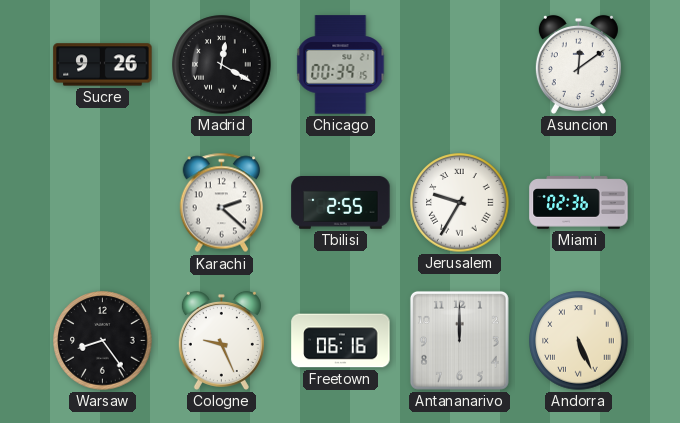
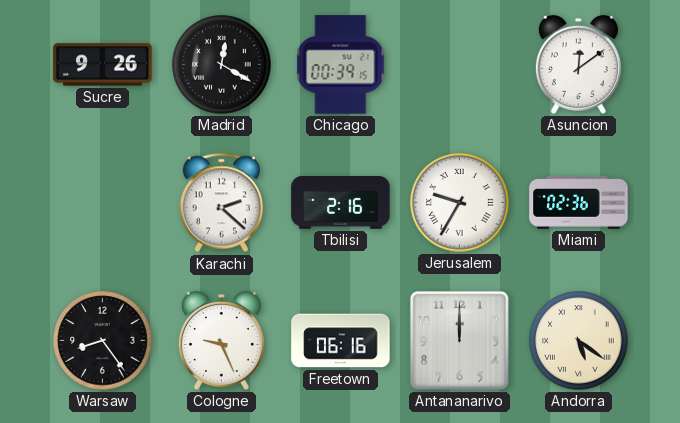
Tbilisi: 2:55 -> 2:16 (341, 203)
Andorra: 5:26 -> 5:21 (579, 341)
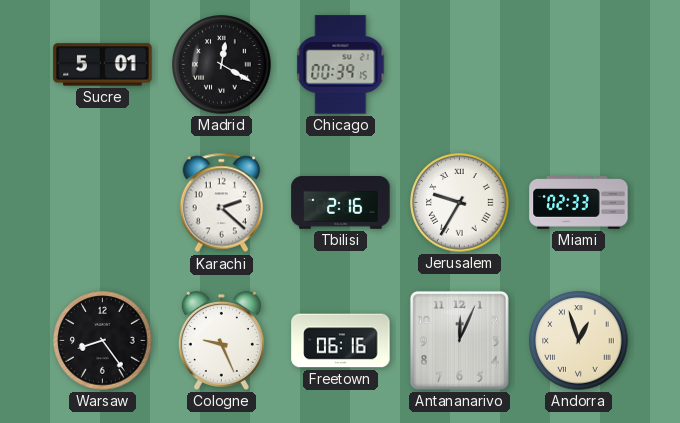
Sucre: 9:26 -> 5:01 (103, 65)
Asuncion: 12:09 -> none (578, 64)
Miami: 02:36 -> 02:33 (579, 203)
Antananarivo: 12:00 -> 12:04 (459, 340)
Andorra: 5:21 -> 12:57 (579, 341)
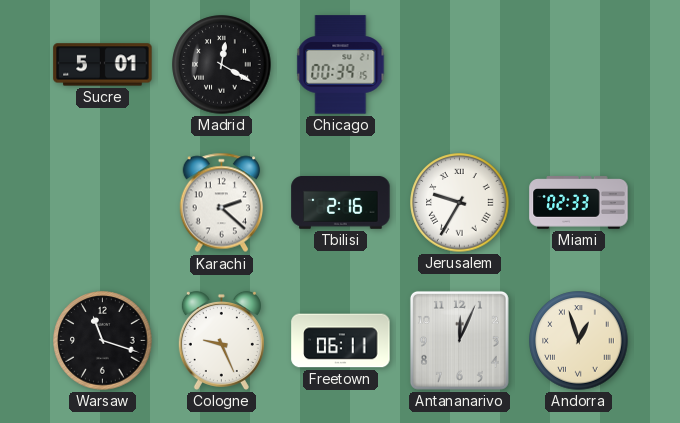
Warsaw: 8:24 -> 11:18 (103, 341)
Freetown: 06:16 -> 06:11 (341, 341)
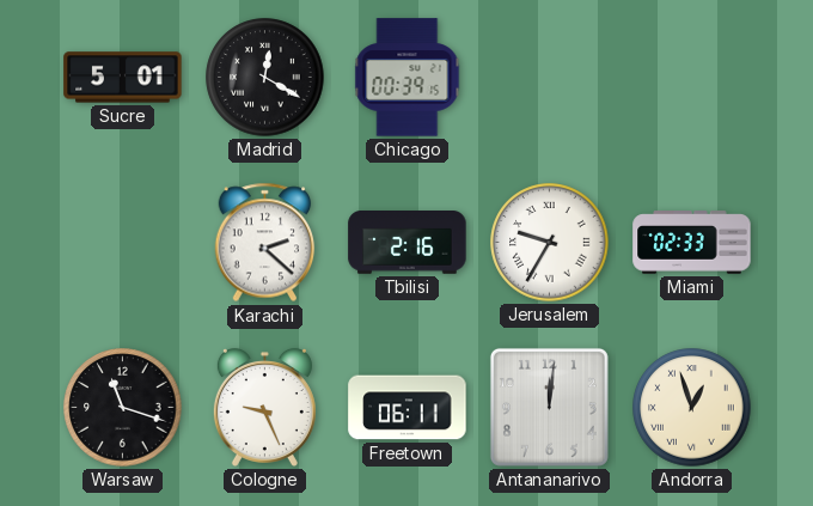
Antananarivo: 12:04 -> 12:01 (549, 407)
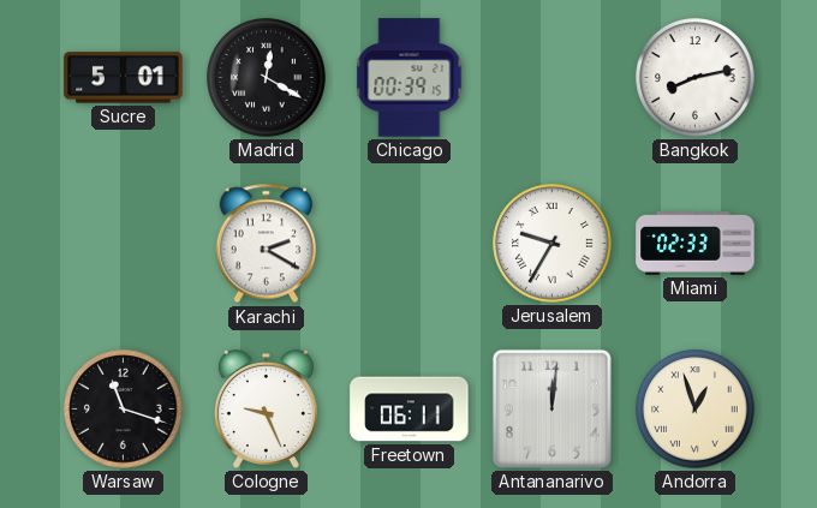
Bangkok: none -> 8:13 (696, 78)
Karachi: 2:22 -> 2:20 (267, 244)
Tbilisi: 2:16 -> none (408, 243)
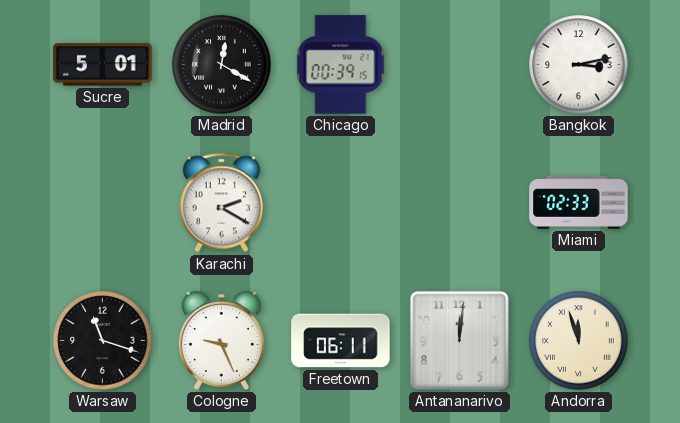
Bangkok: 8:13 -> 3:13 (579, 65)
Jerusalem: 9:35 -> none (553, 244)
Andorra: 12:57 -> 11:57 (579, 341)
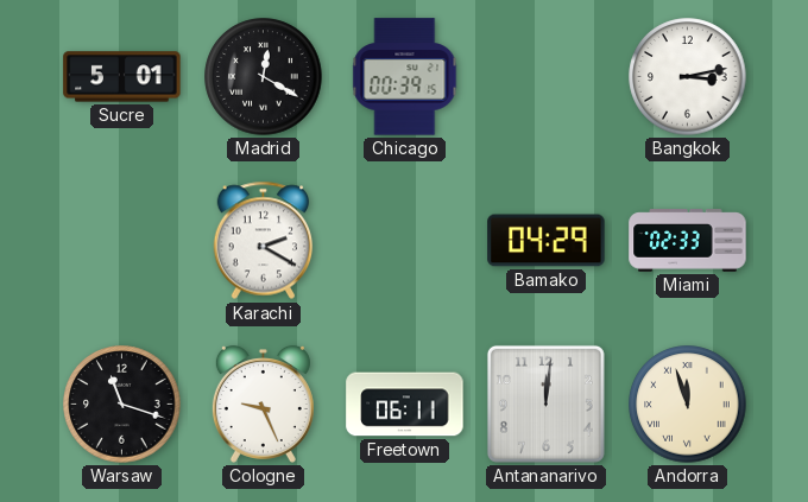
Bamako: none -> 04:29 (547, 241)
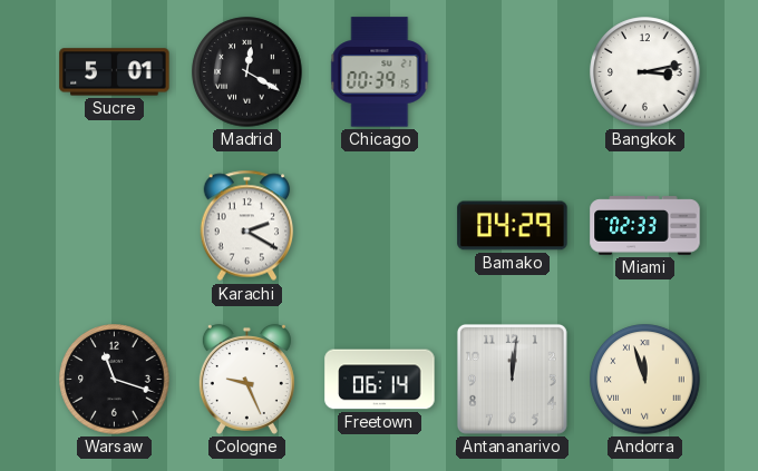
Freetown: 06:11 -> 06:14 (380, 380)
